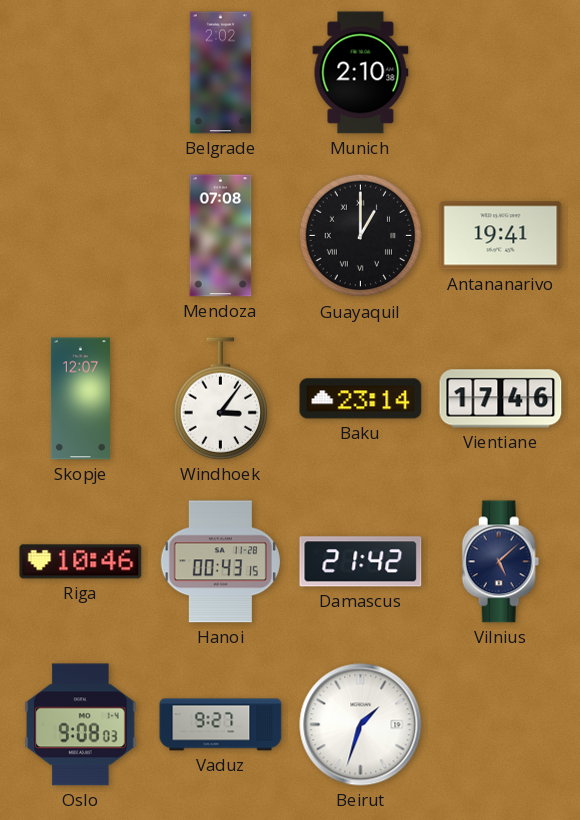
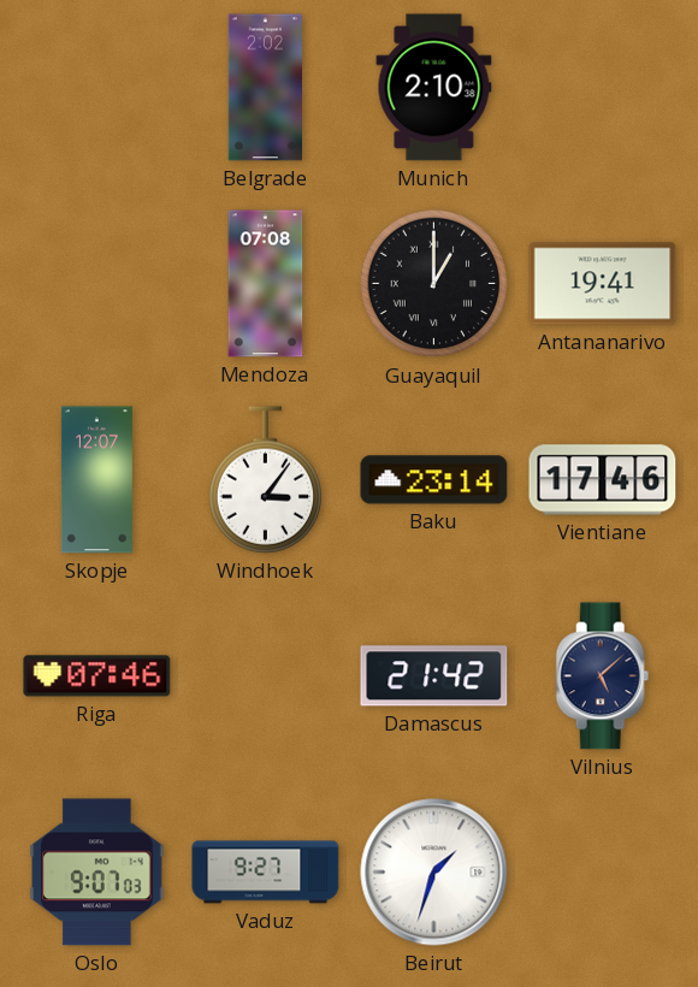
Riga: 10:46 -> 07:46 (97, 676)
Hanoi: 00:43 -> none (220, 562)
Oslo: 9:08 -> 9:07 (97, 873)
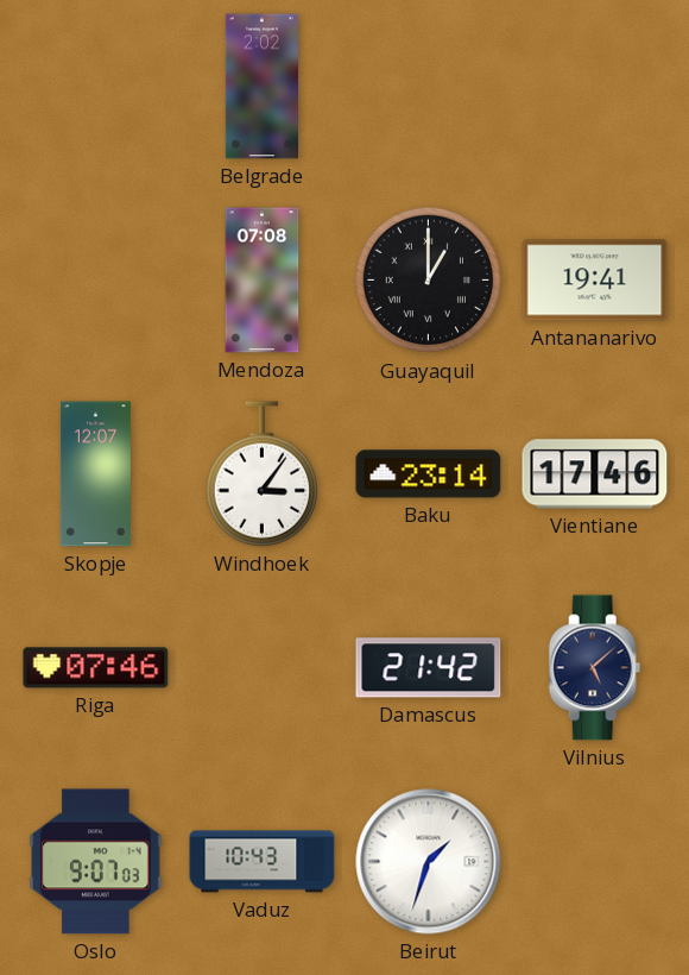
Munich: 2:10 -> none (434, 88)
Vaduz: 9:27 -> 10:43 (263, 862)
